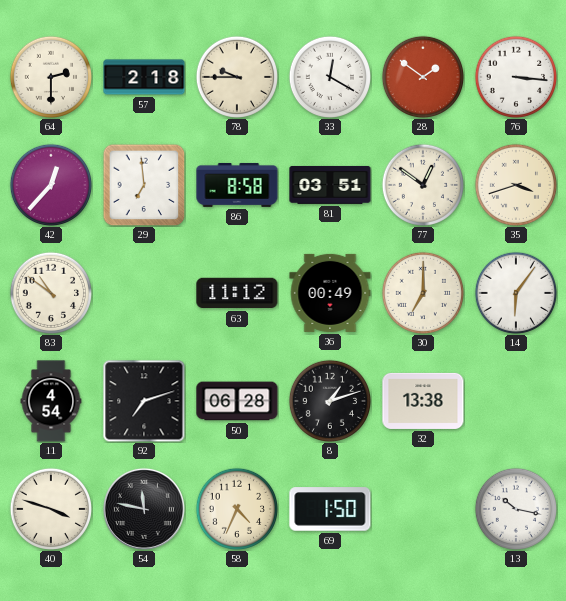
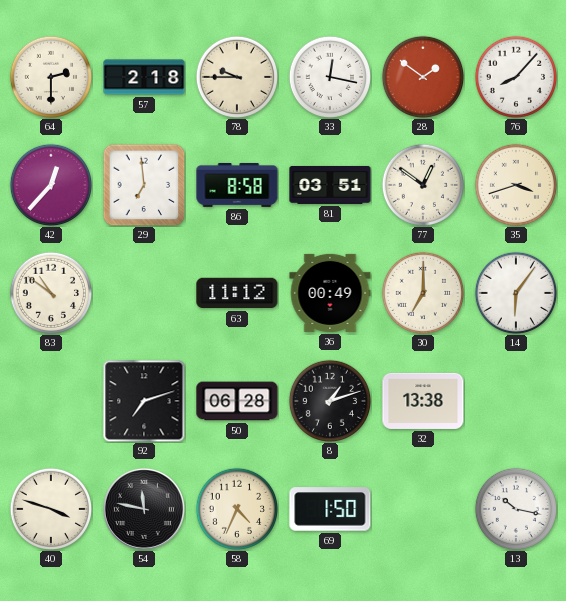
33: 12:20 -> 12:17 (329, 76)
76: 3:16 -> 8:07 (515, 76)
11: 4:54 -> none (51, 401)
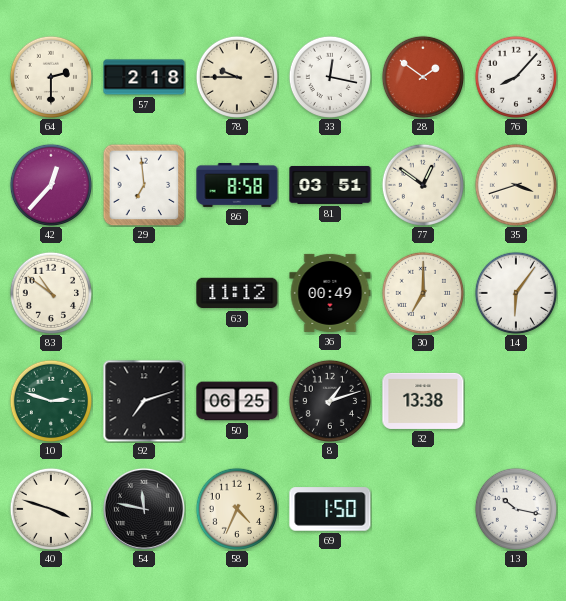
10: none -> 2:48 (50, 400)
50: 06:28 -> 06:25 (237, 401)
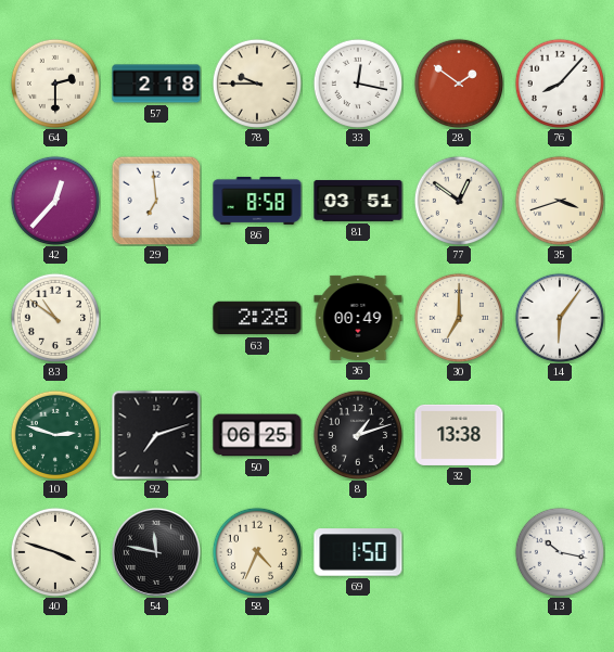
63: 11:12 -> 2:28 (257, 318)
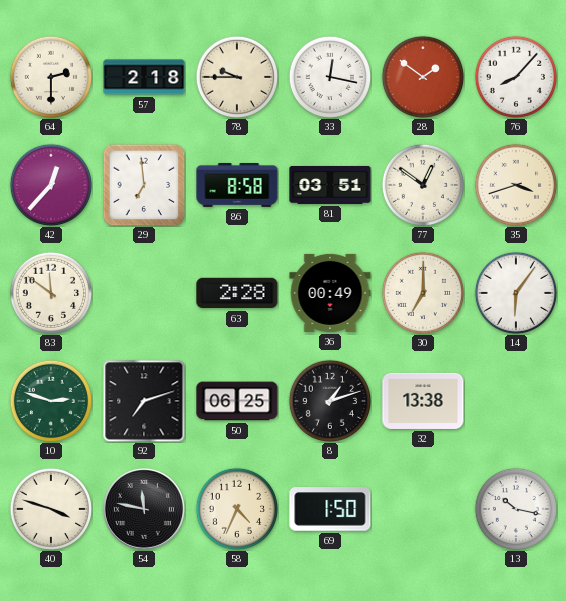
83: 10:51 -> 11:51 (50, 292)
